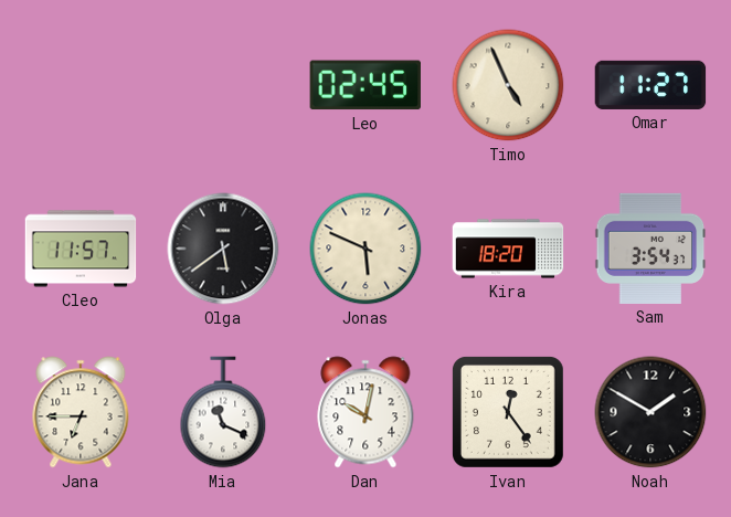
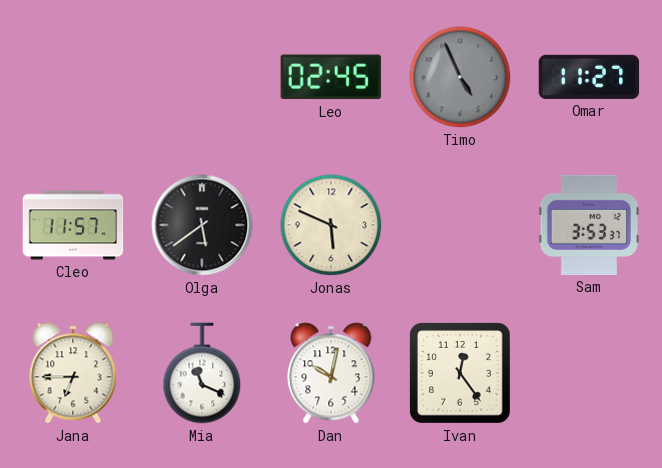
Timo dial: cream -> grey (460, 77)
Kira: 18:20 -> none (508, 249)
Sam: 3:54 -> 3:53 (589, 225)
Noah: 1:50 -> none (650, 412)
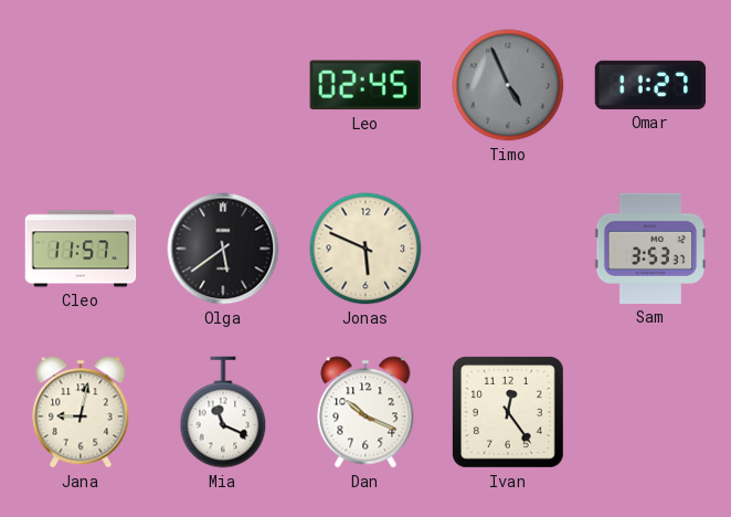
Jana: 6:45 -> 9:02 (81, 412)
Dan: 10:02 -> 10:19 (365, 412)
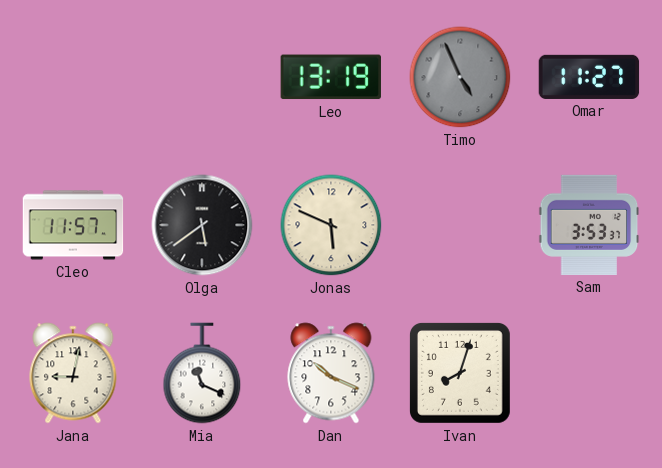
Leo: 02:45 -> 13:19 (331, 77)
Ivan: 12:24 -> 8:03 (460, 373)
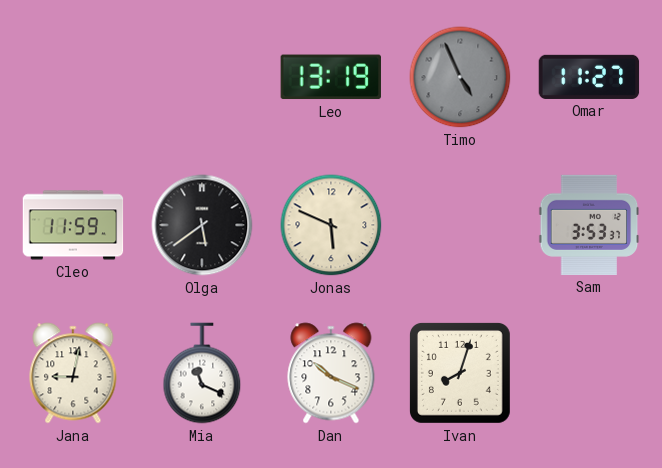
Cleo: 11:57 -> 11:59 (73, 225)
